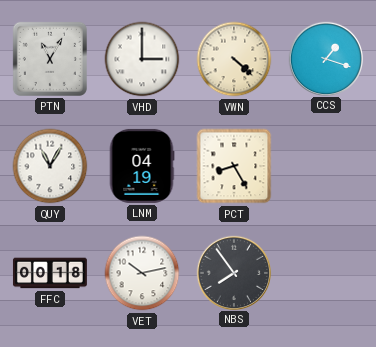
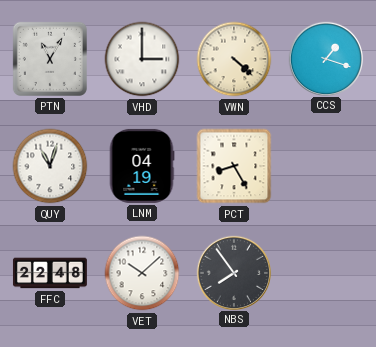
QUY: 11:05 -> 11:03 (50, 166)
FFC: 00:18 -> 22:48 (50, 273)
VET: 10:13 -> 10:08 (142, 273)
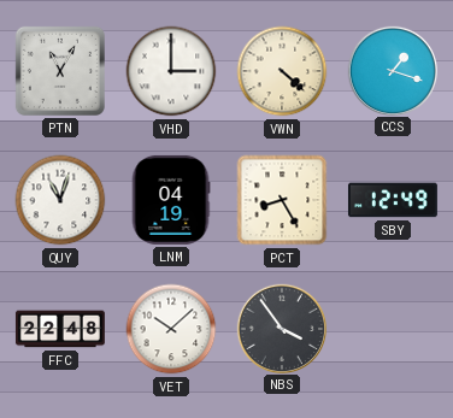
SBY: none -> 12:49 (393, 200)
NBS: 7:54 -> 3:54 (281, 328)
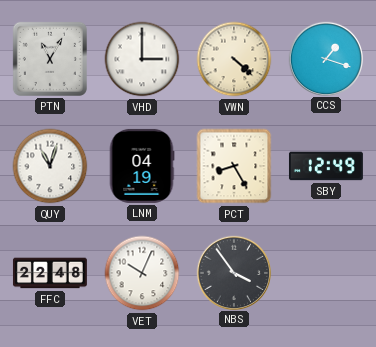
VET: 10:08 -> 10:04 (142, 273)
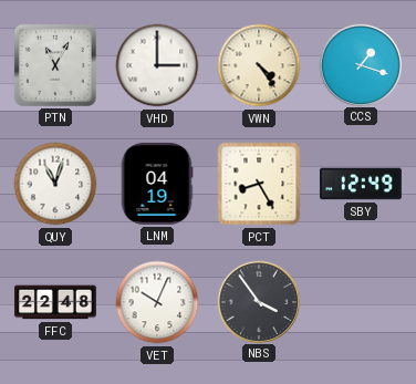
VWN: 4:22 -> 4:24 (259, 65)
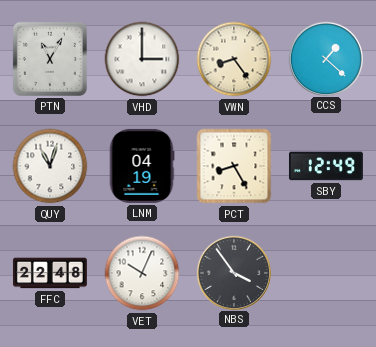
VWN: 4:24 -> 8:24 (234, 59)
CCS: 1:18 -> 1:22 (325, 58)
